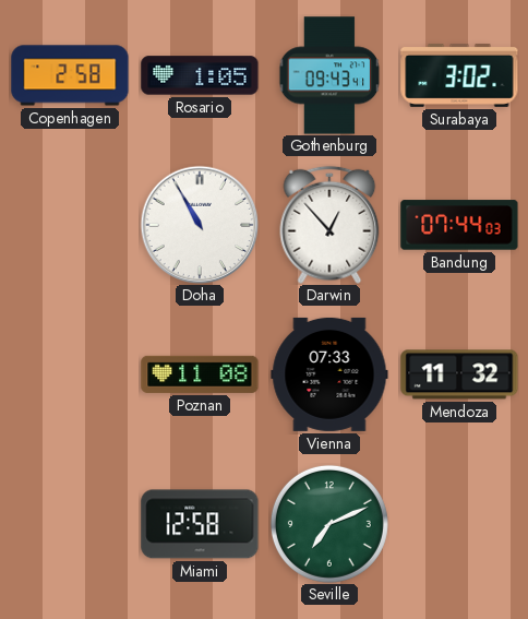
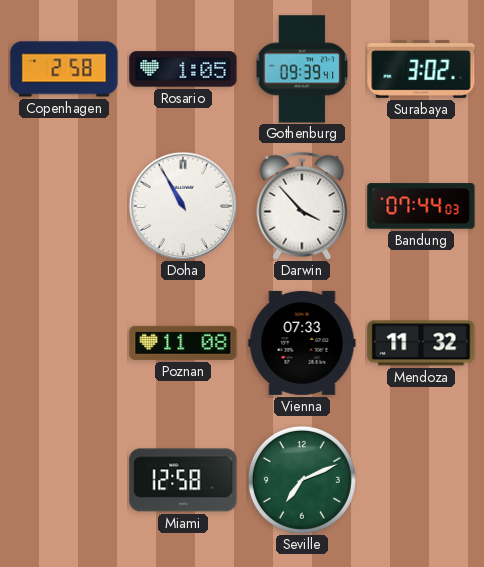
Gothenburg: 09:43 -> 09:39 (302, 69)
Darwin: 12:53 -> 3:53 (302, 206)
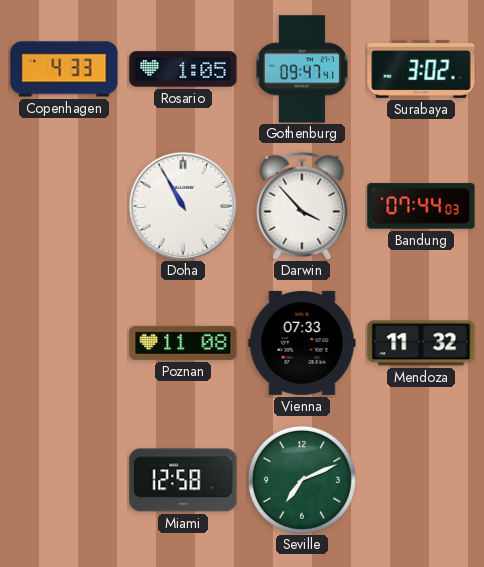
Copenhagen: 2:58 -> 4:33 (64, 69)
Gothenburg: 09:39 -> 09:47 (302, 69)
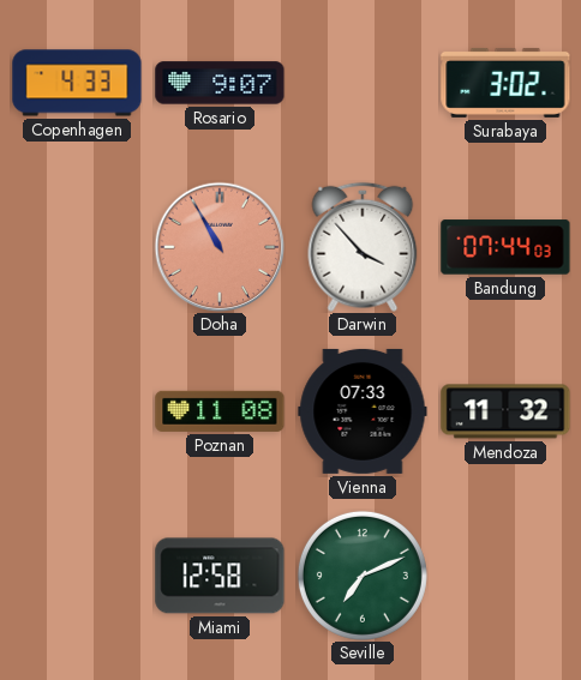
Rosario: 1:05 -> 9:07 (220, 83)
Gothenburg: 09:47 -> none (302, 69)
Doha dial: white -> salmon (220, 247)
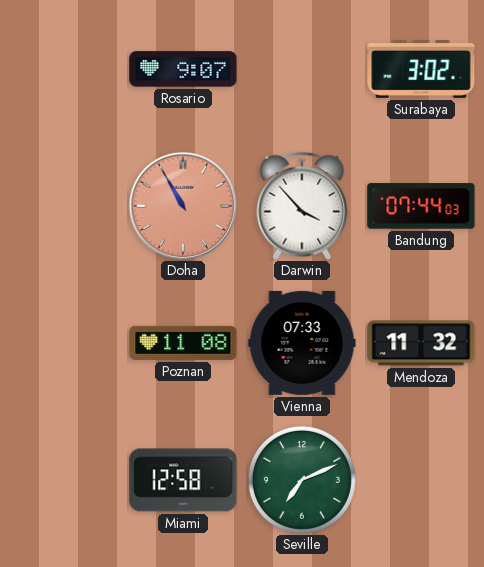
Copenhagen: 4:33 -> none (77, 83)
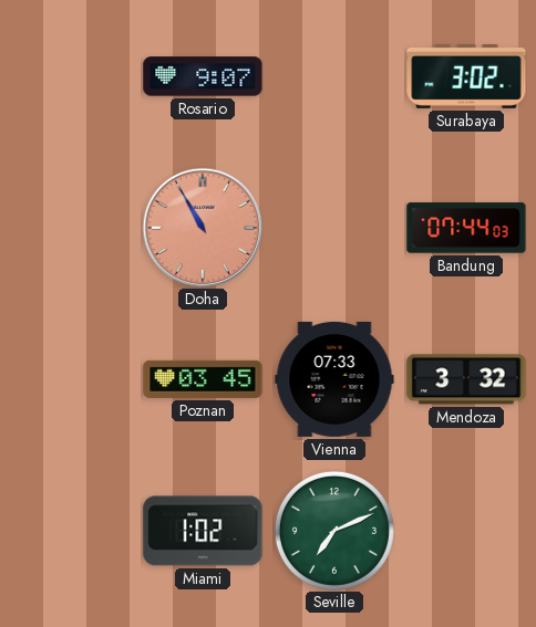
Darwin: 3:53 -> none (302, 206)
Poznan: 11:08 -> 03:45 (203, 379)
Mendoza: 11:32 -> 3:32 (466, 379)
Miami: 12:58 -> 1:02 (203, 531)
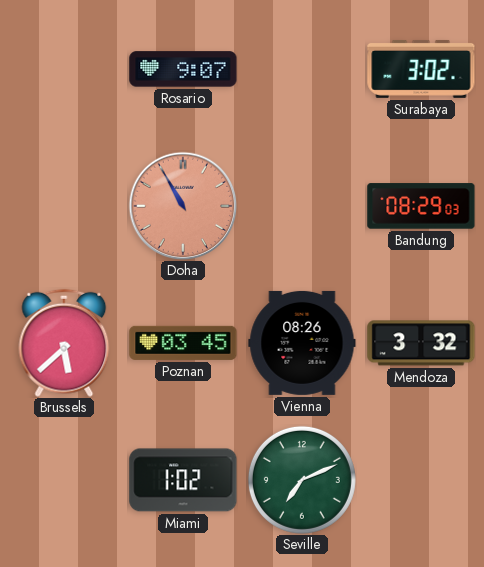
Bandung: 07:44 -> 08:29 (421, 206)
Brussels: none -> 5:38 (64, 343)
Vienna: 07:33 -> 08:26 (302, 343)
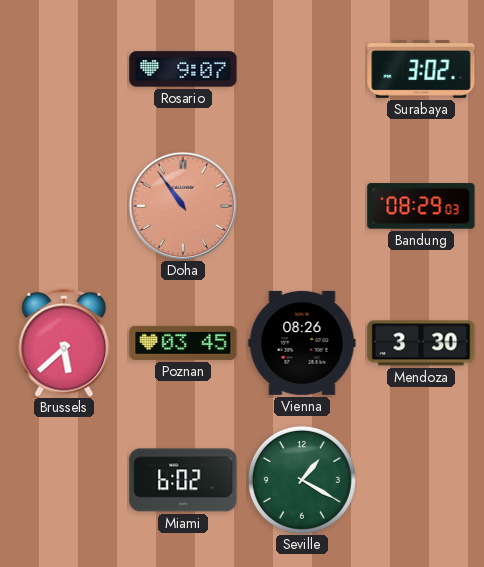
Doha: 10:55 -> 10:54 (183, 206)
Mendoza: 3:32 -> 3:30 (421, 343)
Miami: 1:02 -> 6:02 (183, 480)
Seville: 7:11 -> 1:20 (302, 480)
